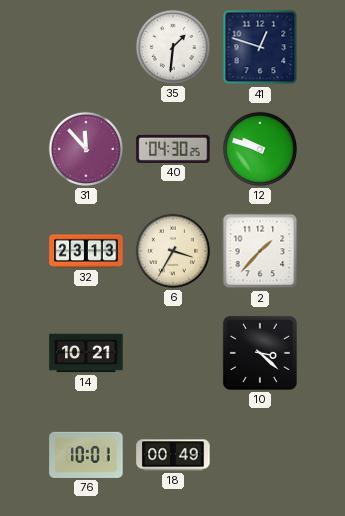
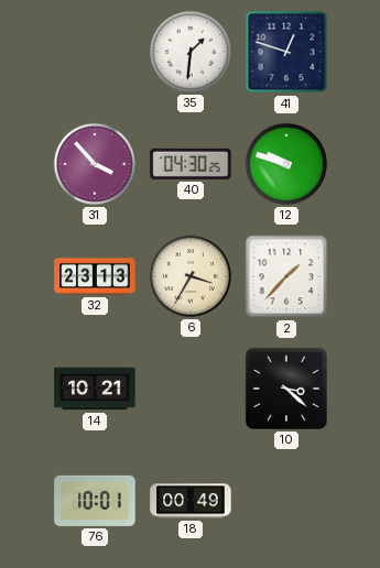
31: 11:53 -> 3:53 (95, 164)
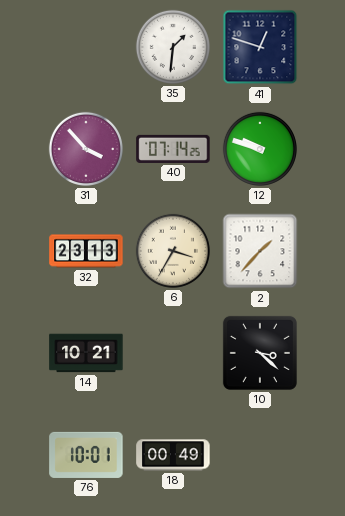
40: 04:30 -> 07:14 (173, 149)
